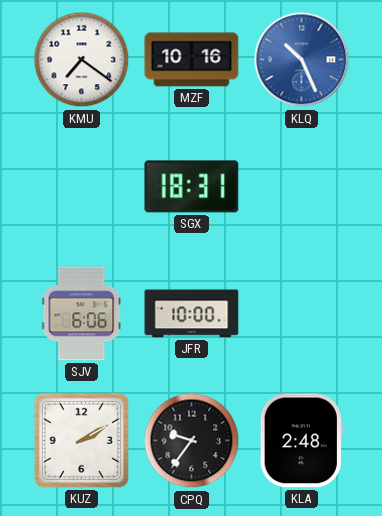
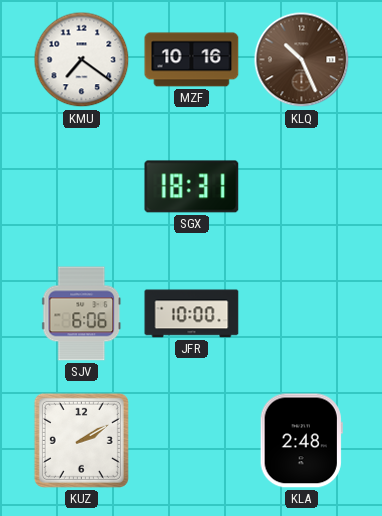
KLQ dial: blue -> brown (302, 60)
CPQ: 9:36 -> none (192, 441)
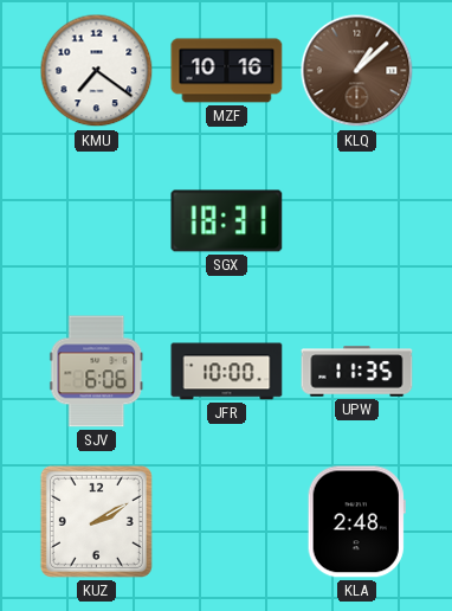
KLQ: 10:26 -> 1:08 (357, 71)
UPW: none -> 11:35 (357, 372)
